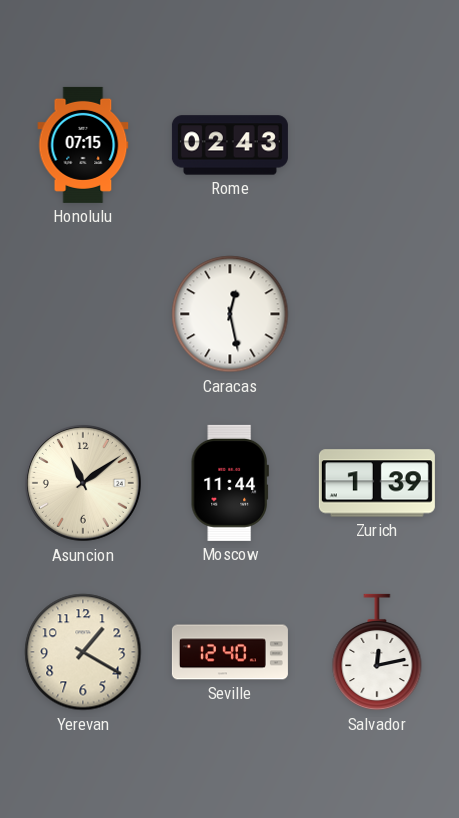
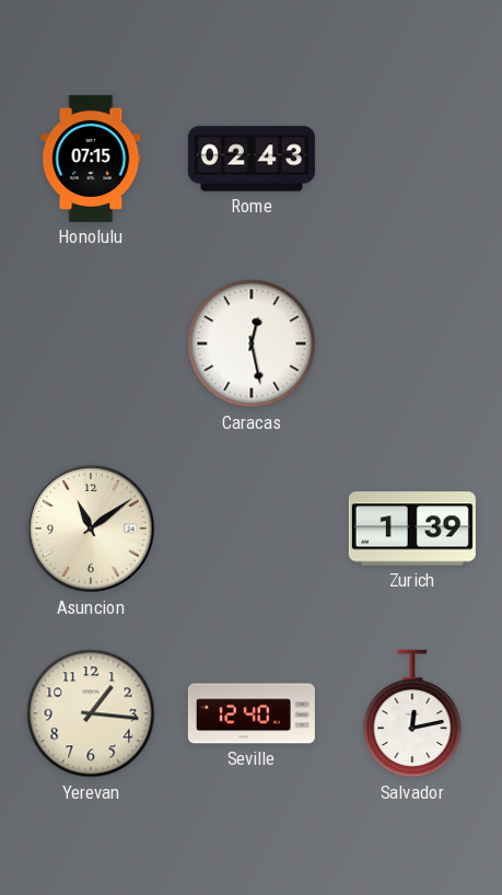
Moscow: 11:44 -> none (230, 483)
Yerevan: 1:20 -> 1:16 (91, 713)
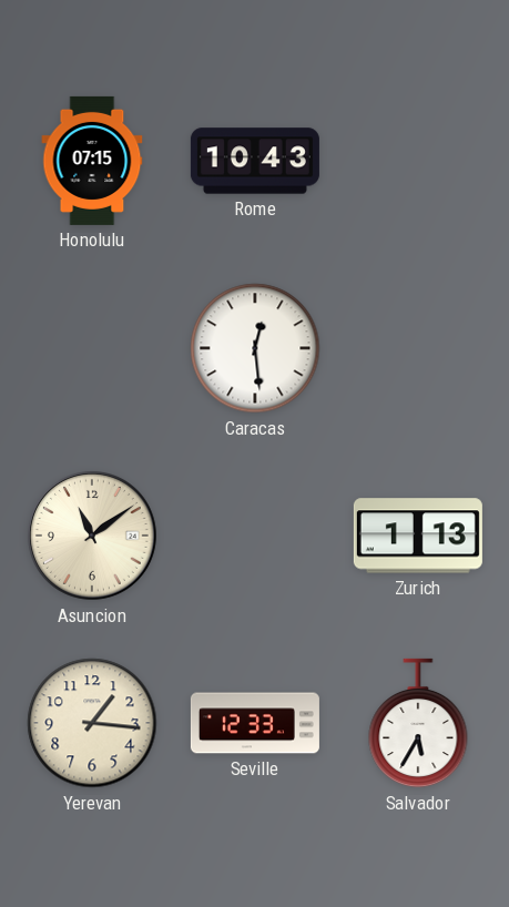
Rome: 02:43 -> 10:43 (255, 161)
Caracas: 12:28 -> 12:29 (255, 348)
Zurich: 1:39 -> 1:13 (418, 536)
Seville: 12:40 -> 12:33 (255, 723)
Salvador: 12:13 -> 5:35 (418, 723)
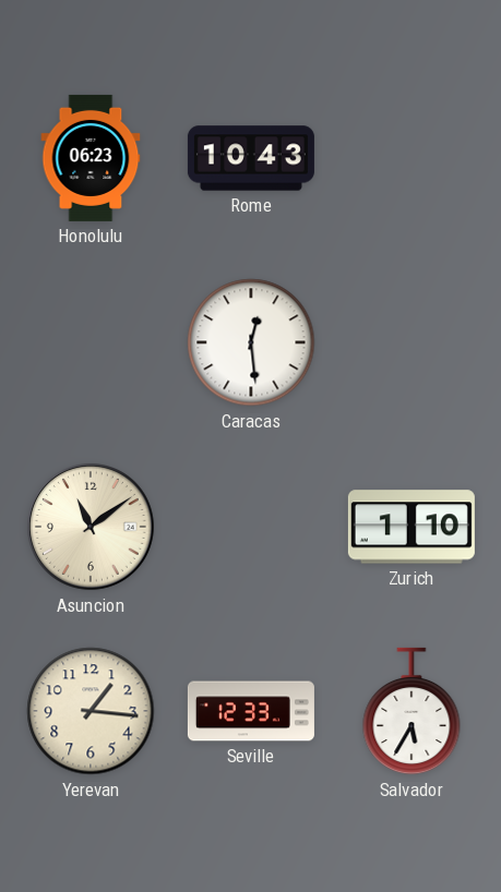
Honolulu: 07:15 -> 06:23 (91, 158)
Zurich: 1:13 -> 1:10 (411, 527)
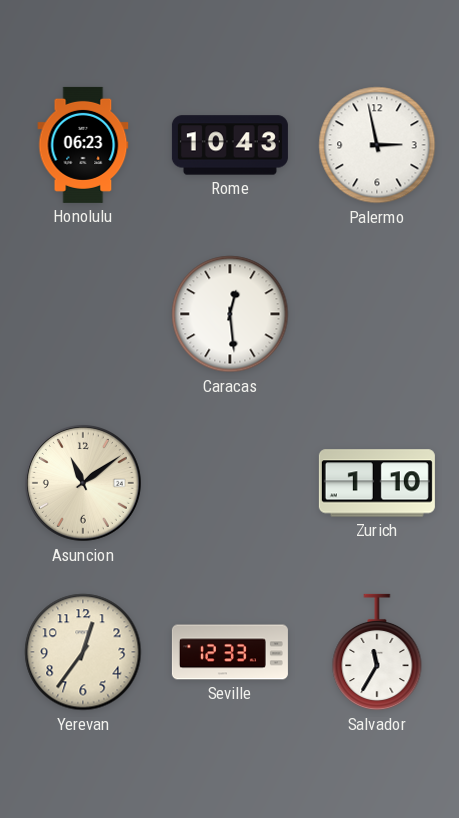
Palermo: none -> 2:58 (377, 145)
Yerevan: 1:16 -> 12:36 (83, 652)
Salvador: 5:35 -> 11:35 (377, 652)
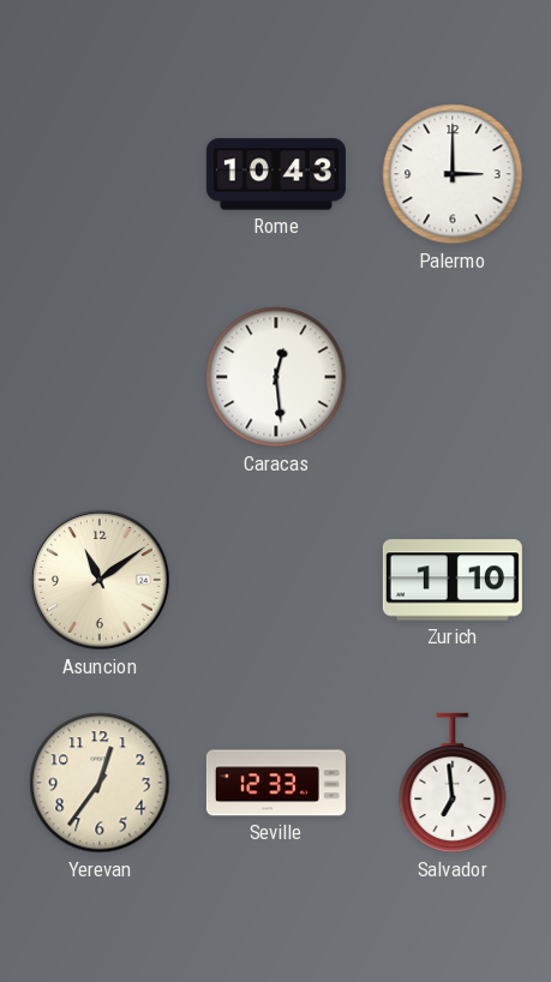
Honolulu: 06:23 -> none (83, 145)
Palermo: 2:58 -> 3:00 (453, 174)
Salvador: 11:35 -> 6:59 (453, 783)
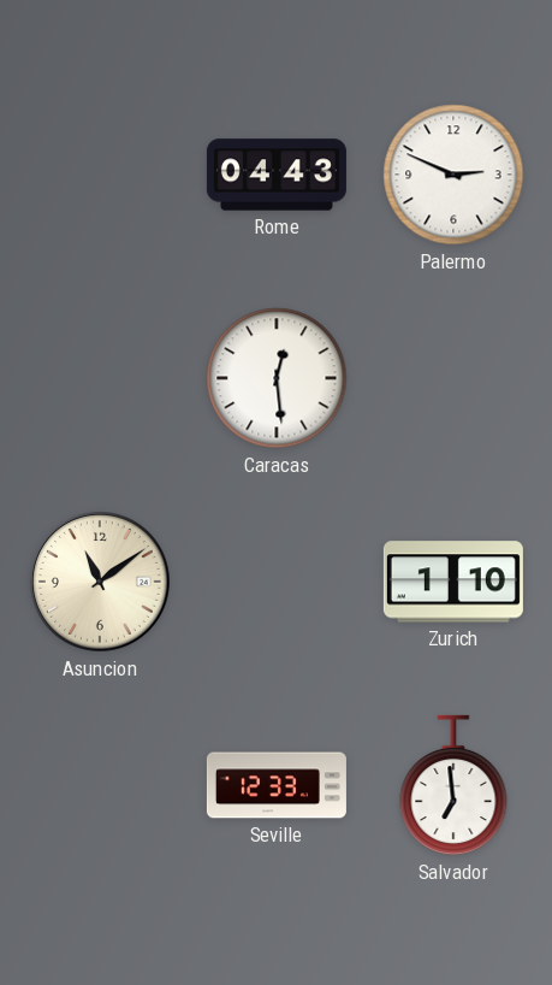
Rome: 10:43 -> 04:43 (277, 175)
Palermo: 3:00 -> 2:49 (453, 175)
Yerevan: 12:36 -> none (100, 783)
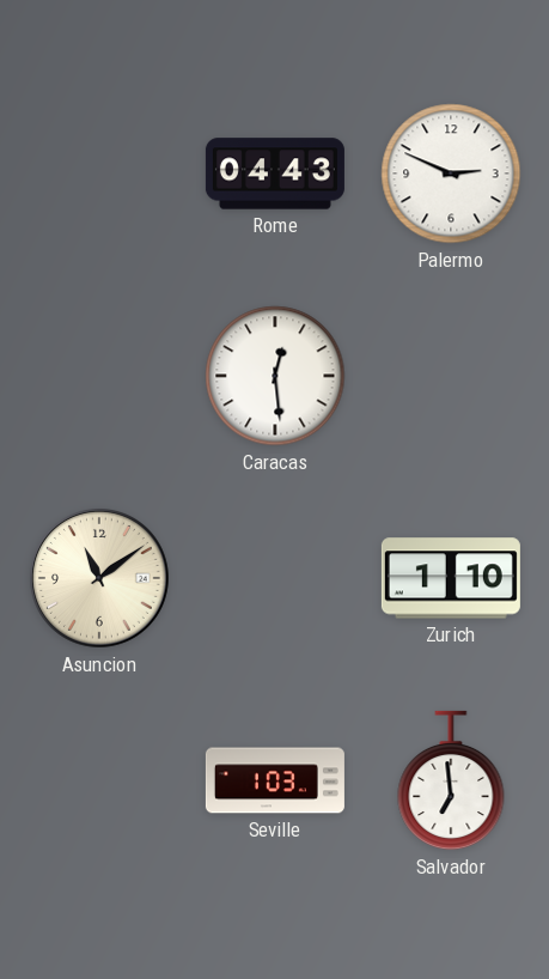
Seville: 12:33 -> 1:03 (275, 780)
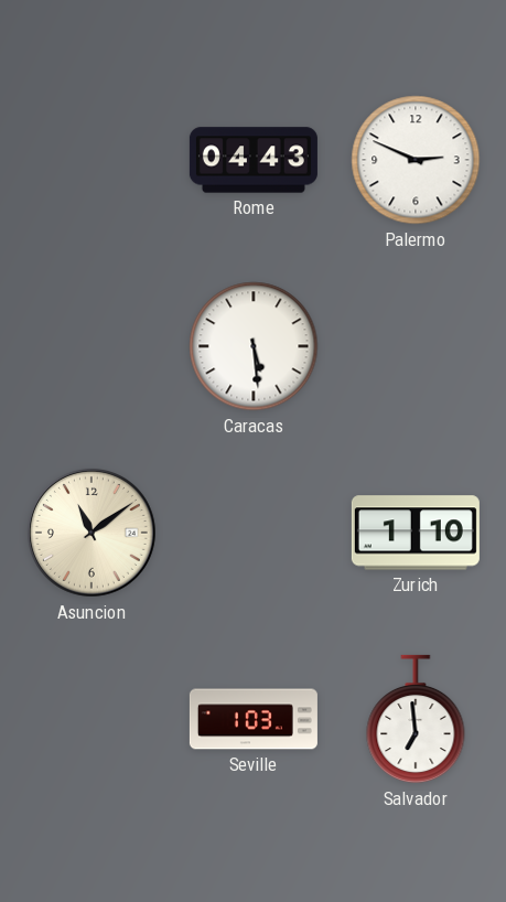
Caracas: 12:29 -> 5:29 (254, 346)
